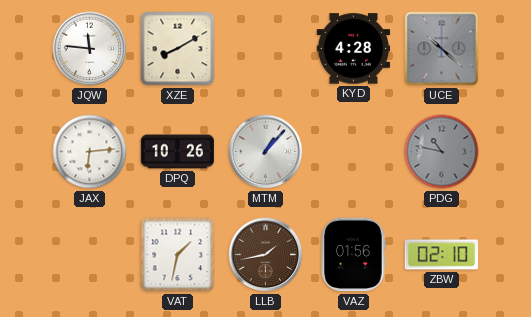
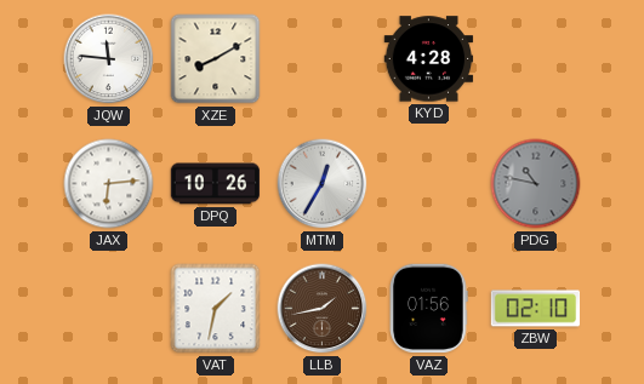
UCE: 10:22 -> none (442, 49)
MTM: 1:07 -> 12:35 (323, 184)
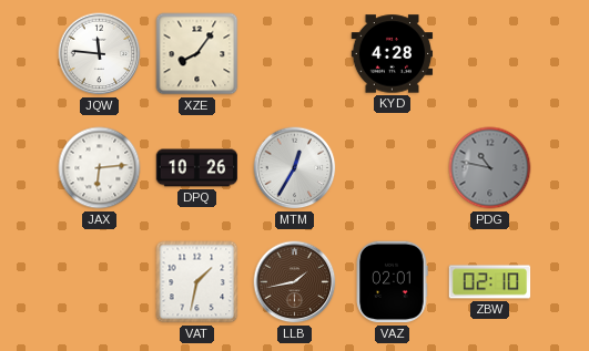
XZE: 8:10 -> 8:06 (197, 54)
VAZ: 01:56 -> 02:01 (392, 282)
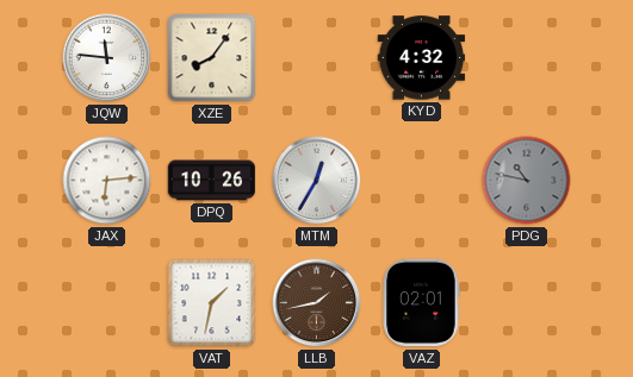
KYD: 4:28 -> 4:32 (422, 58)
ZBW: 02:10 -> none (490, 282)
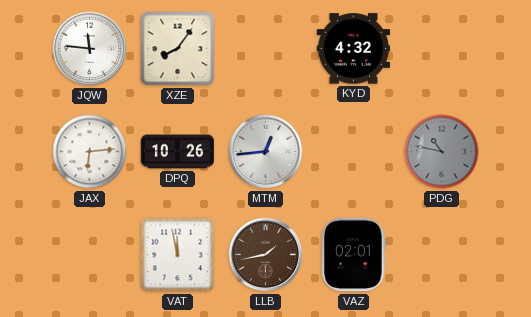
MTM: 12:35 -> 12:44 (266, 152)
VAT: 1:32 -> 11:58 (178, 255)
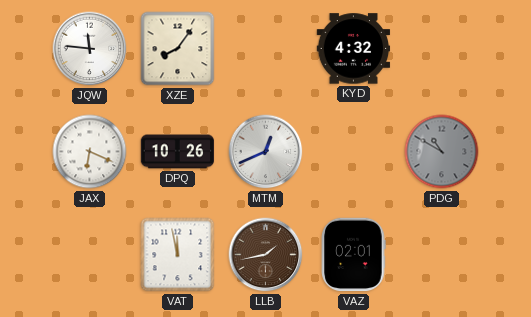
JAX: 6:14 -> 6:19 (90, 152)
MTM: 12:44 -> 12:41 (266, 152)
PDG: 10:47 -> 10:50 (442, 152)
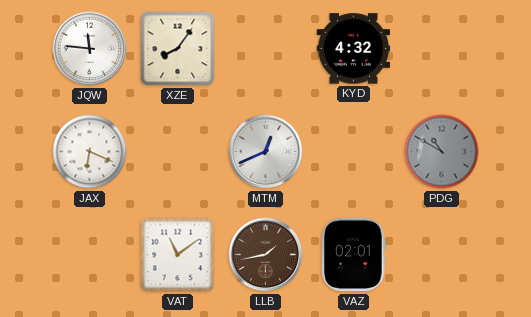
DPQ: 10:26 -> none (178, 152)
VAT: 11:58 -> 11:09 (178, 255)
